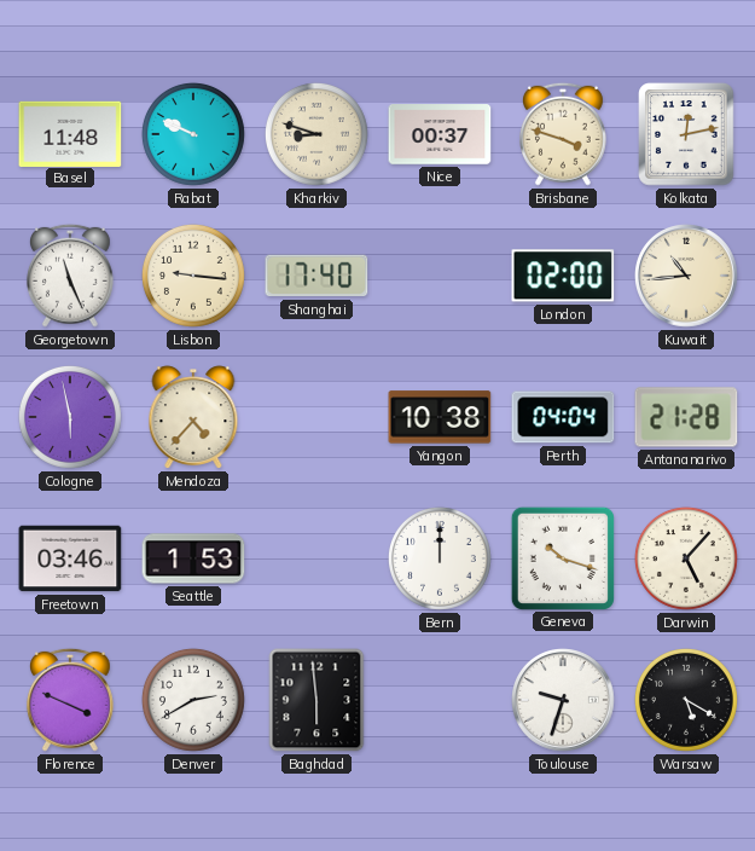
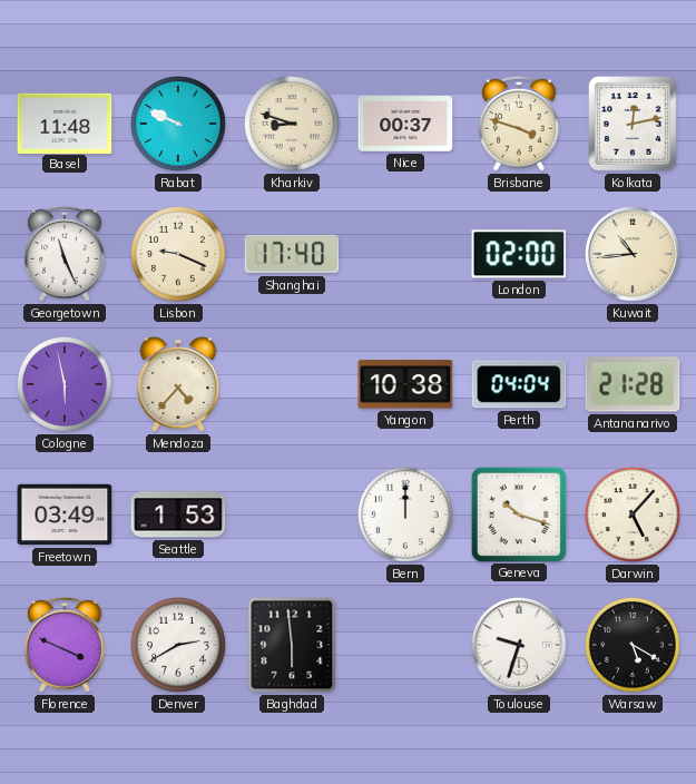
Lisbon: 9:16 -> 9:19 (178, 254)
Freetown: 03:46 -> 03:49 (65, 514)
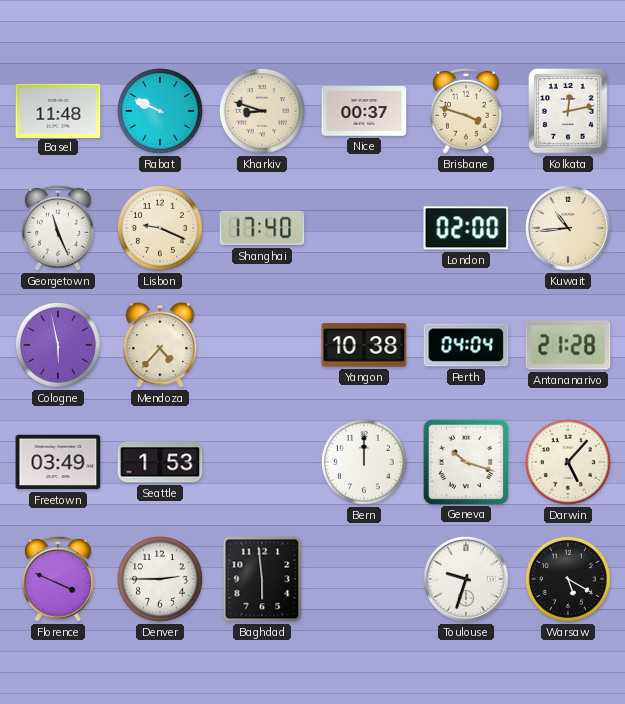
Denver: 2:40 -> 2:45 (160, 579)
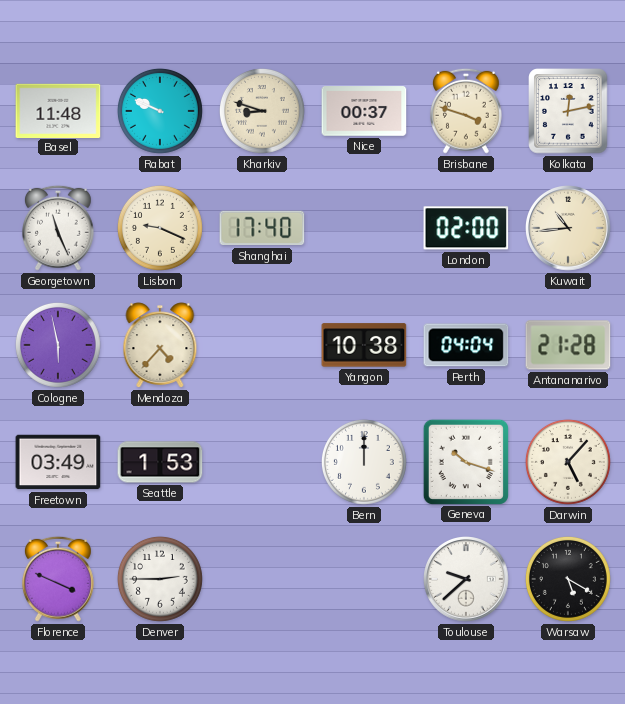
Baghdad: 5:59 -> none (262, 579)
Toulouse: 9:33 -> 9:38 (467, 580)
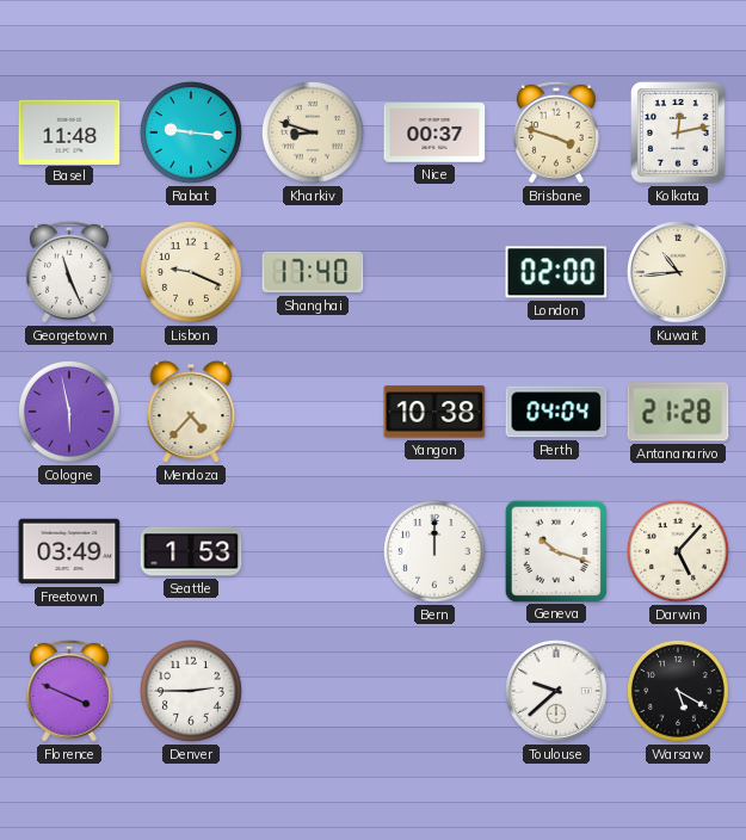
Rabat: 9:49 -> 9:16 (191, 132)
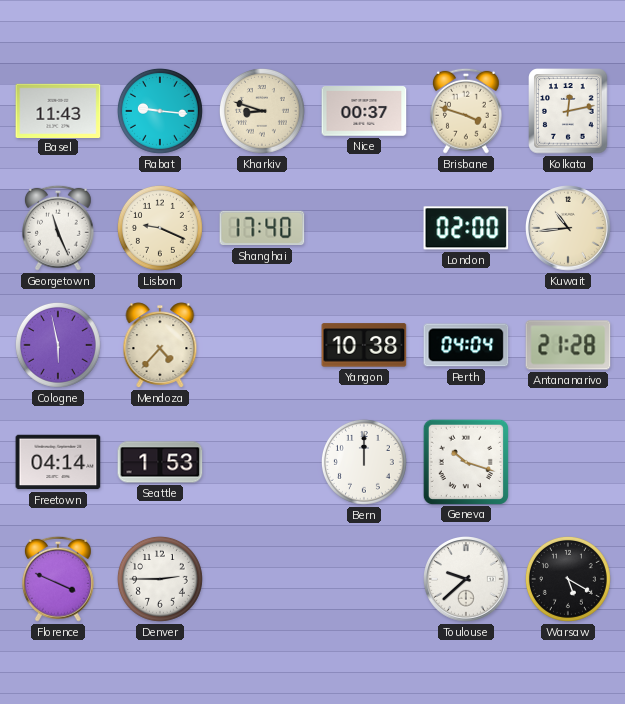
Basel: 11:48 -> 11:43 (58, 110)
Freetown: 03:49 -> 04:14 (58, 462)
Darwin: 5:07 -> none (678, 551)
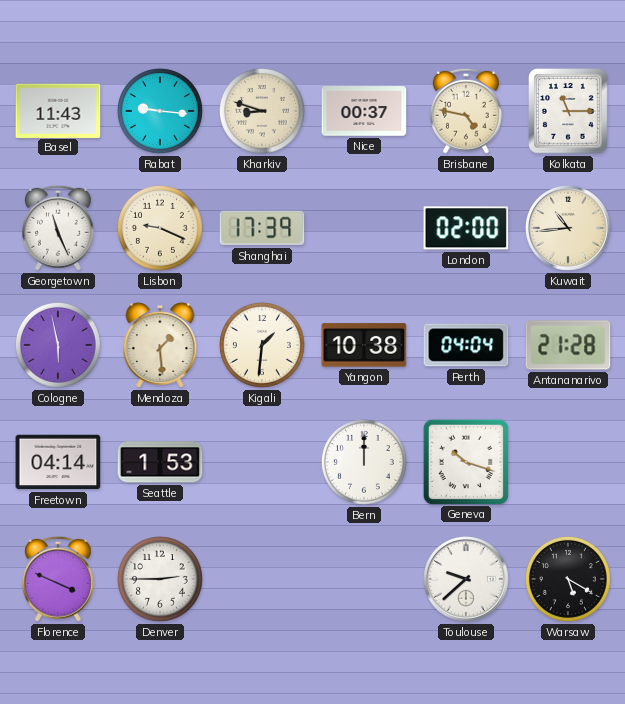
Brisbane: 3:48 -> 4:47 (466, 111)
Kolkata: 12:13 -> 11:15 (568, 111)
Shanghai: 17:40 -> 17:39 (262, 228)
Mendoza: 4:37 -> 1:29 (160, 345)
Kigali: none -> 1:31 (262, 345)
